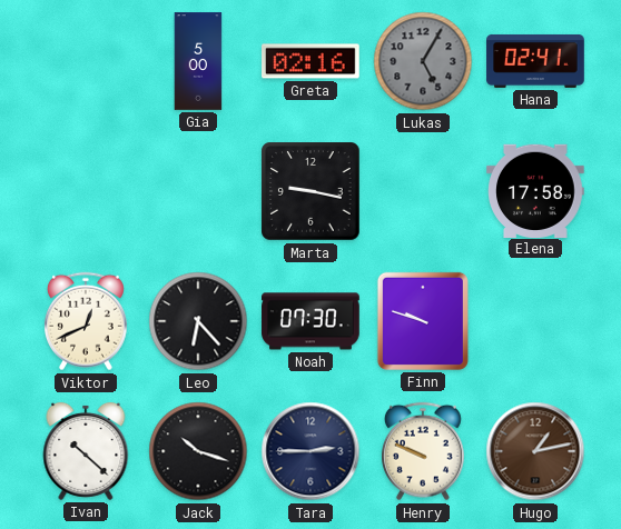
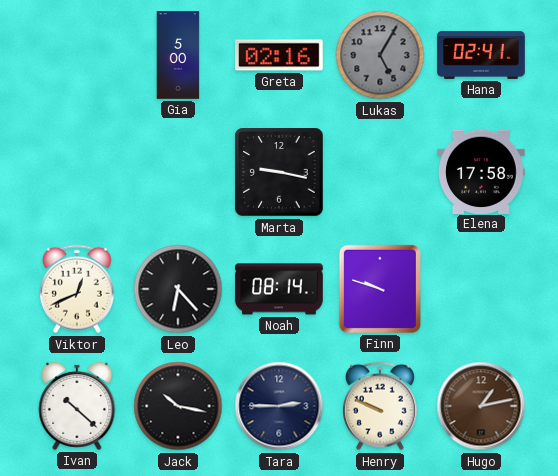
Noah: 07:30 -> 08:14 (279, 289)
Jack: 10:18 -> 10:17 (178, 406)
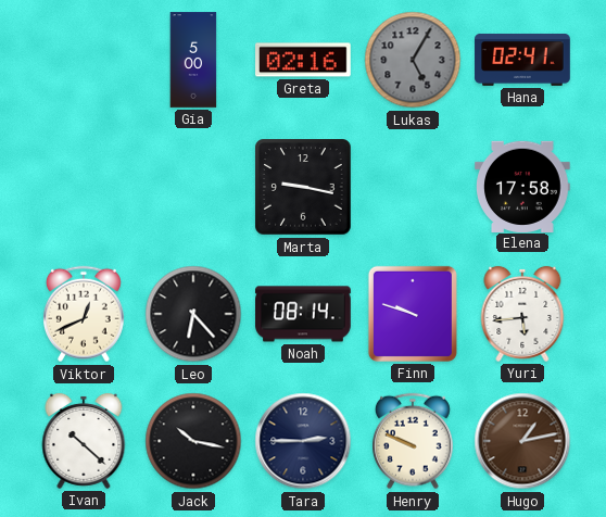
Yuri: none -> 5:44 (522, 314)
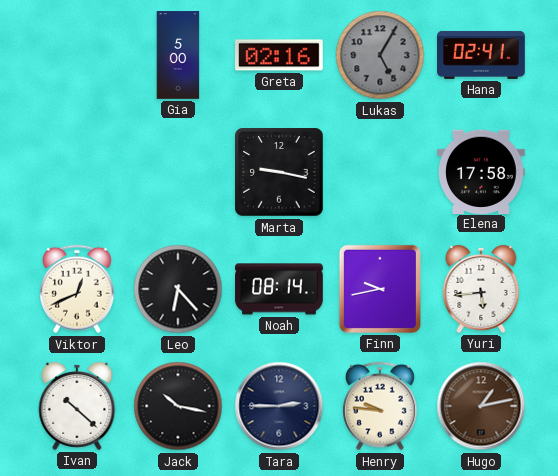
Finn: 9:48 -> 9:43 (380, 289)
Henry: 9:49 -> 9:46 (380, 406)
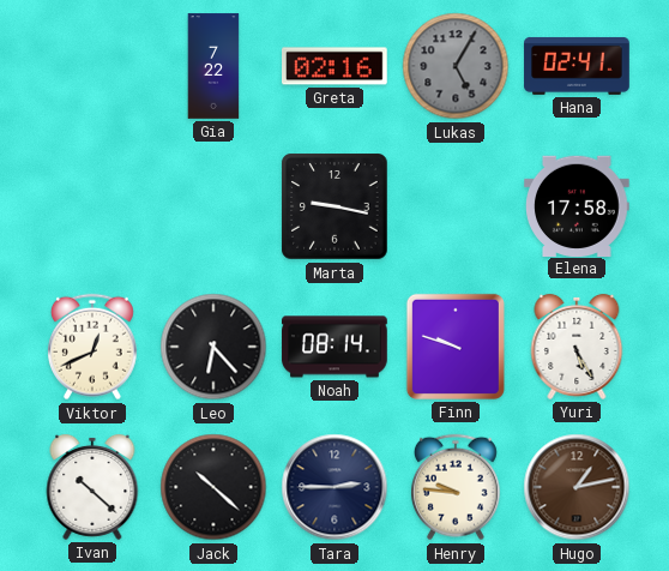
Gia: 5:00 -> 7:22 (213, 66)
Finn: 9:43 -> 9:48 (456, 347)
Yuri: 5:44 -> 5:25 (577, 347)
Jack: 10:17 -> 10:22 (213, 487)
